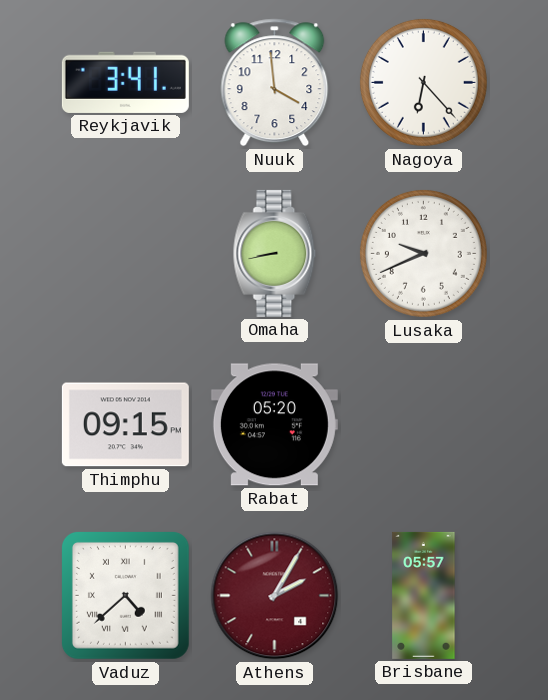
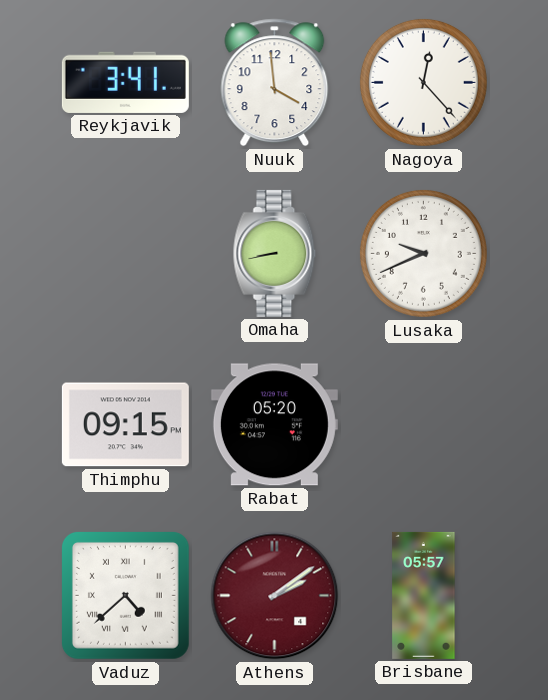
Nagoya: 6:23 -> 12:23 (423, 82)
Athens: 2:05 -> 2:09 (275, 596)
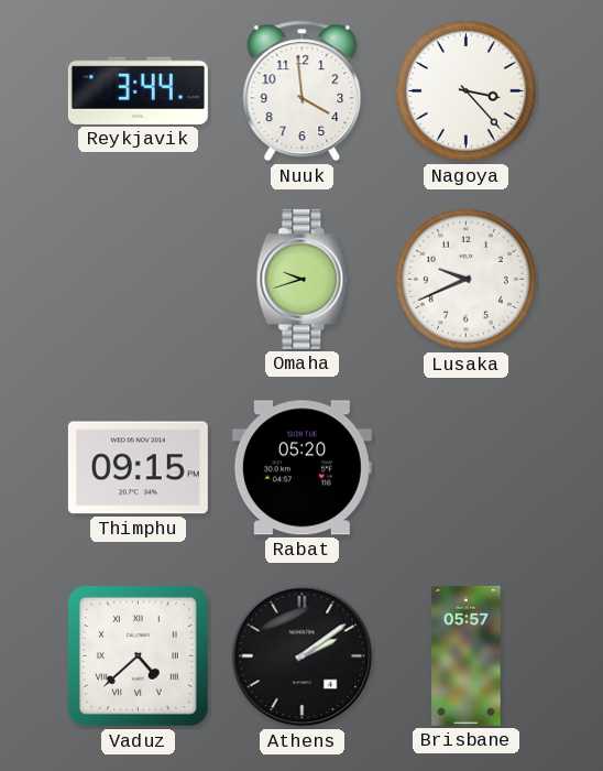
Reykjavik: 3:41 -> 3:44 (138, 90)
Nagoya: 12:23 -> 3:23 (465, 90)
Omaha: 8:43 -> 9:42 (303, 279)
Athens dial: burgundy -> black (303, 656)
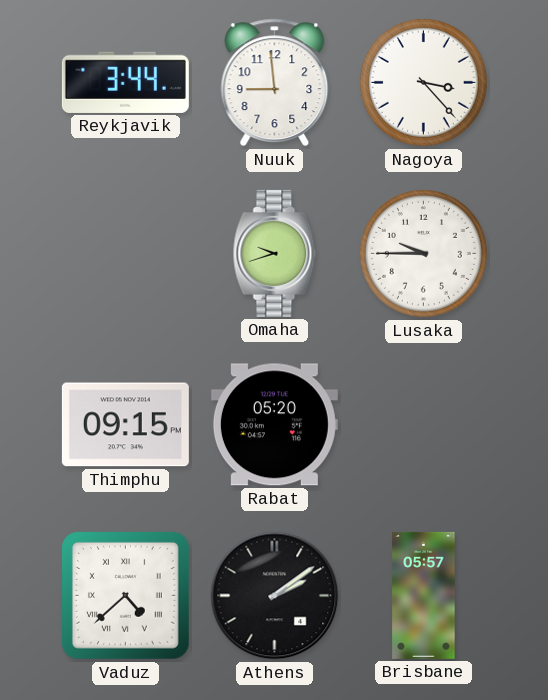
Nuuk: 3:59 -> 8:59 (275, 83)
Lusaka: 9:41 -> 9:45 (423, 253)
